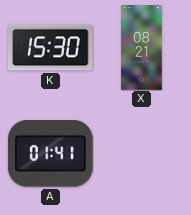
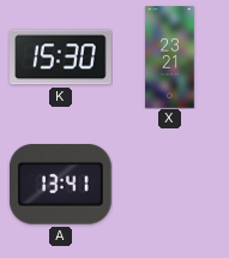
X: 08:21 -> 23:21 (170, 58)
A: 01:41 -> 13:41 (60, 185)
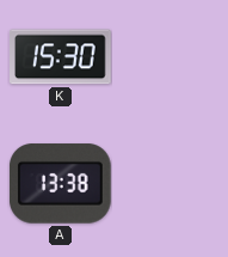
X: 23:21 -> none (170, 58)
A: 13:41 -> 13:38 (60, 184)
